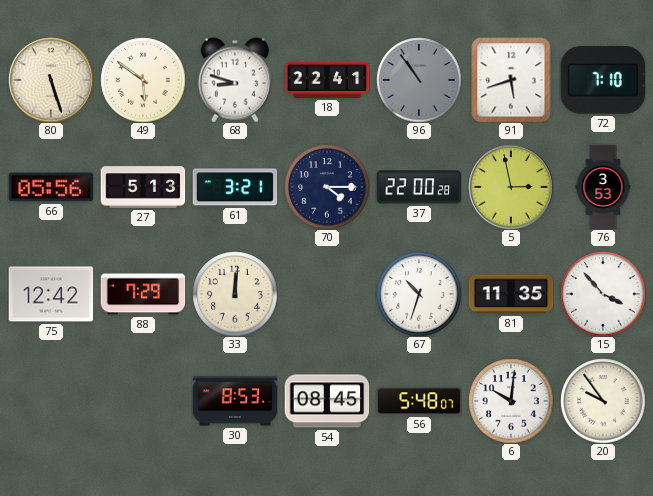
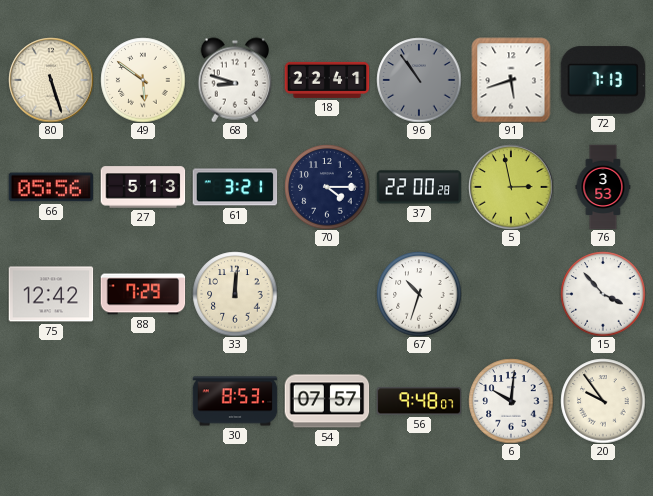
72: 7:10 -> 7:13 (603, 80)
81: 11:35 -> none (511, 294)
54: 08:45 -> 07:57 (327, 401)
56: 5:48 -> 9:48 (419, 401)
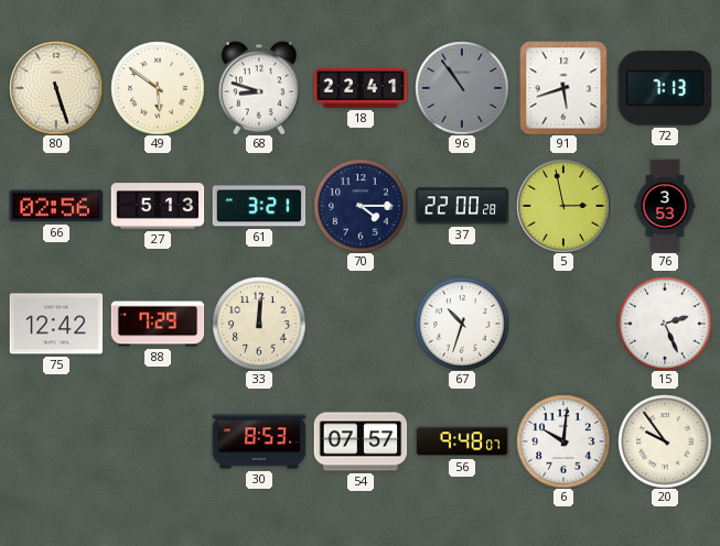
66: 05:56 -> 02:56 (56, 206)
15: 3:53 -> 2:26 (665, 324)
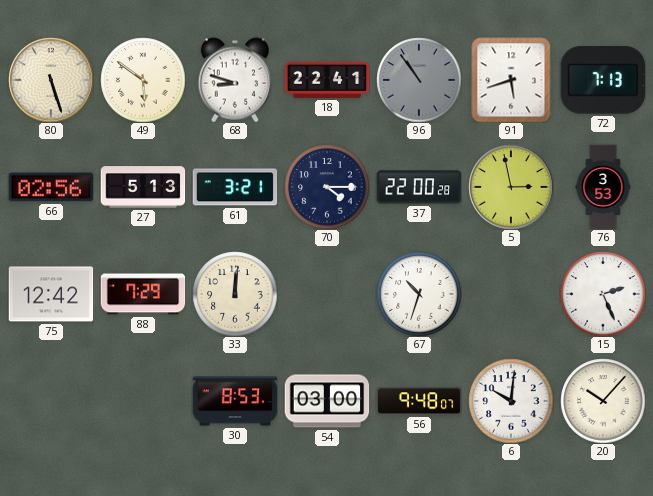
54: 07:57 -> 03:00 (327, 401)
20: 9:54 -> 10:07 (603, 401)
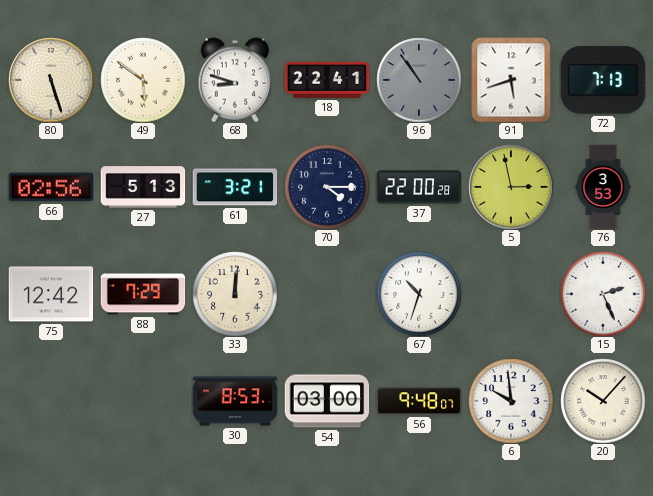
6: 10:01 -> 9:59 (511, 401)
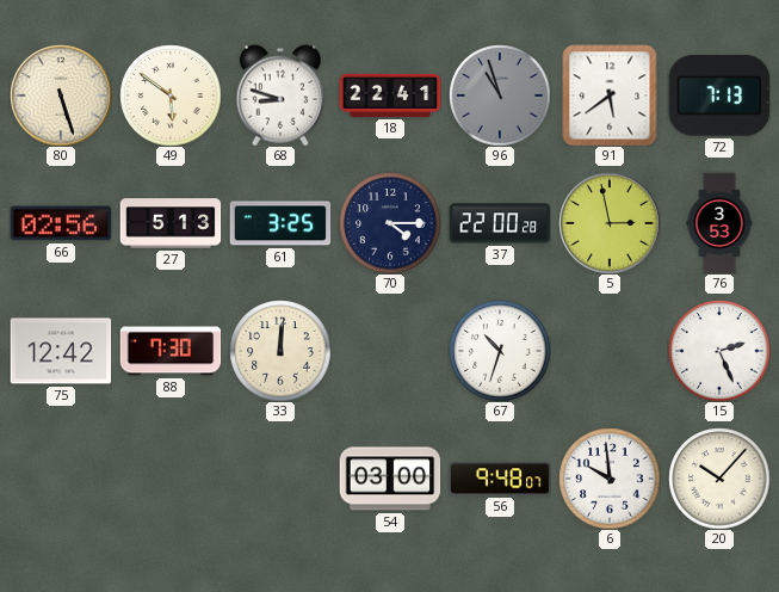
96: 10:54 -> 10:57 (500, 95)
91: 5:42 -> 5:39 (610, 95)
61: 3:21 -> 3:25 (280, 223)
88: 7:29 -> 7:30 (171, 351)
30: 8:53 -> none (235, 401)
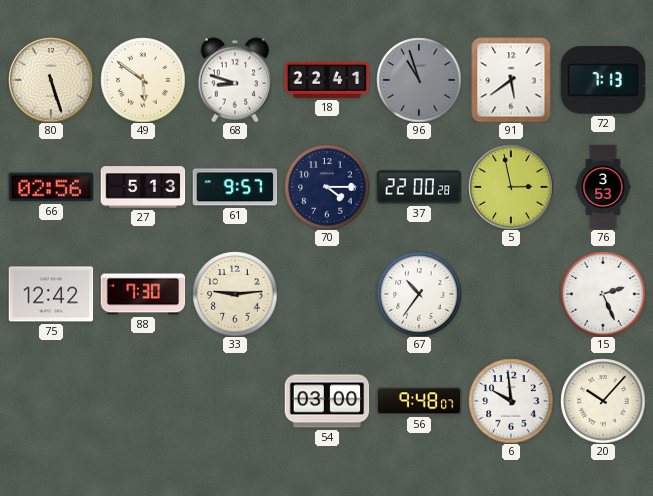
61: 3:25 -> 9:57 (235, 187)
33: 12:01 -> 9:14 (235, 294)
67: 10:33 -> 10:36 (419, 294)
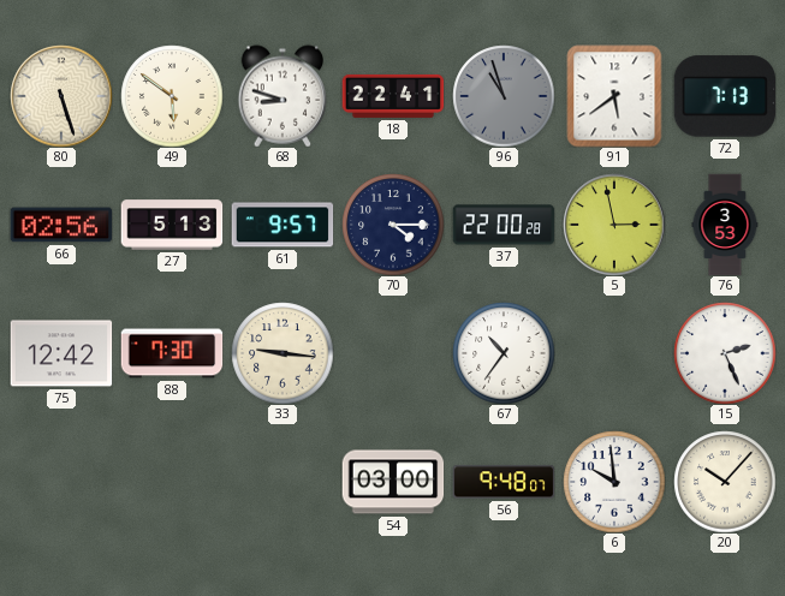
33: 9:14 -> 9:16 (283, 353)
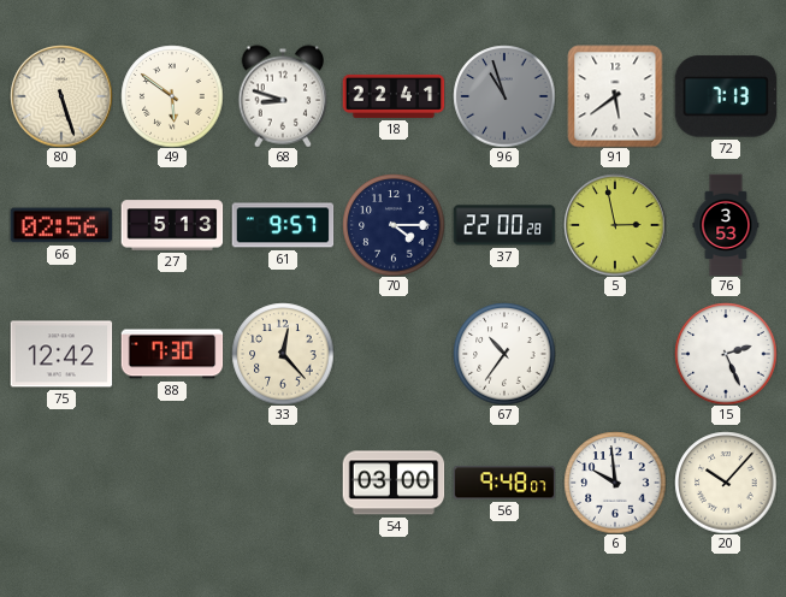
33: 9:16 -> 12:23 (283, 354)
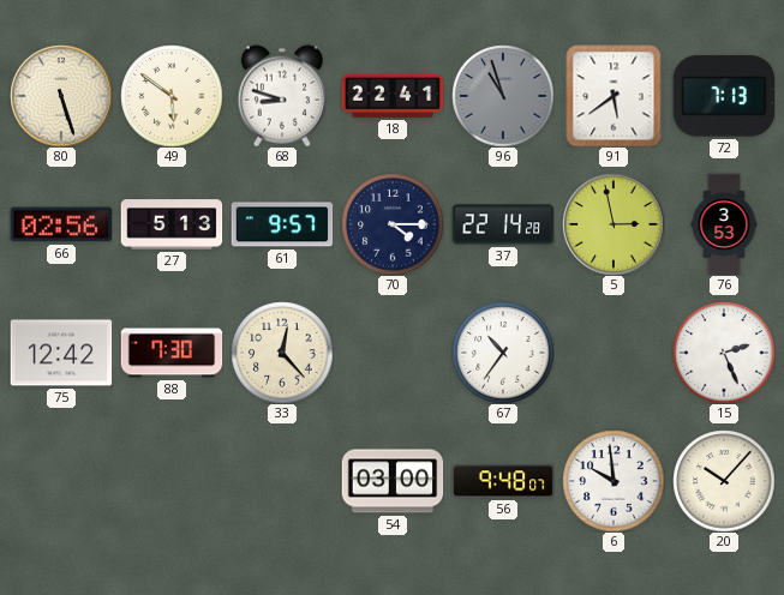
37: 22:00 -> 22:14 (503, 224)
